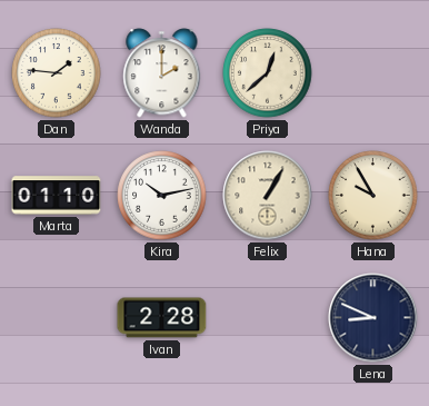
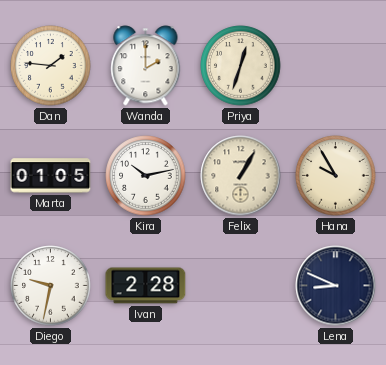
Priya: 12:38 -> 12:33 (241, 66)
Marta: 01:10 -> 01:05 (51, 176)
Diego: none -> 9:32 (51, 286)
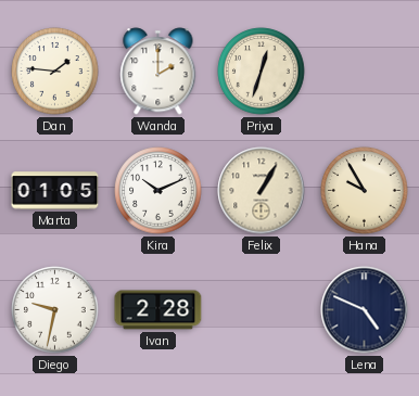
Kira: 10:13 -> 10:11 (158, 191)
Lena: 8:49 -> 4:49 (365, 310)
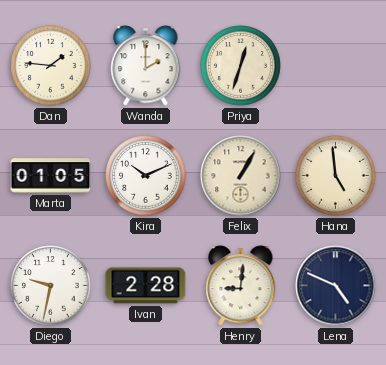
Hana: 9:55 -> 4:59 (336, 176)
Henry: none -> 9:01 (241, 286)
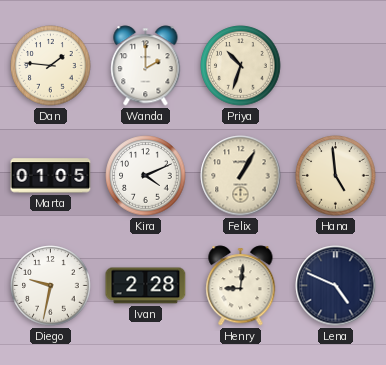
Priya: 12:33 -> 10:33 (241, 66)
Kira: 10:11 -> 4:11 (146, 176)
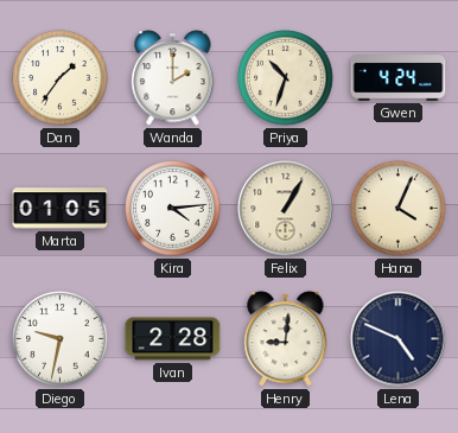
Dan: 1:46 -> 1:36 (61, 78)
Gwen: none -> 4:24 (399, 78)
Kira: 4:11 -> 4:14 (173, 209)
Hana: 4:59 -> 4:04 (399, 209)
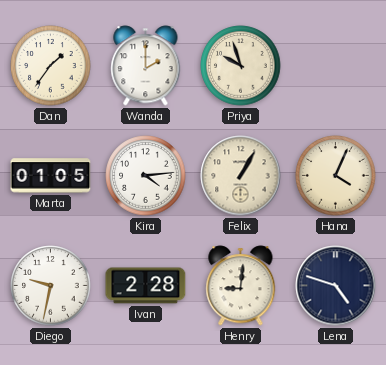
Priya: 10:33 -> 9:57 (241, 66)
Gwen: 4:24 -> none (399, 78)
Lena: 4:49 -> 4:48 (336, 286)
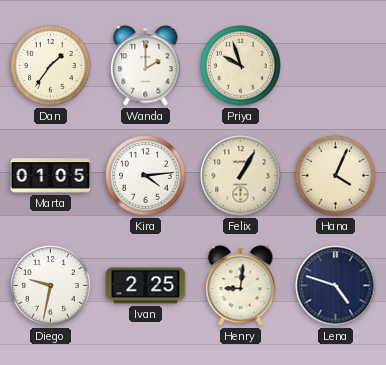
Ivan: 2:28 -> 2:25 (146, 286)
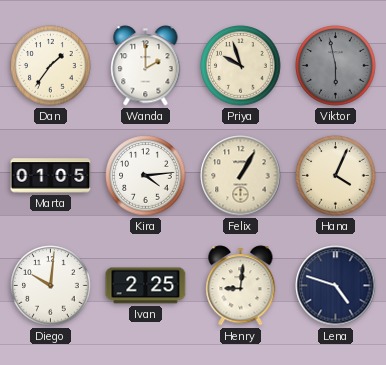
Viktor: none -> 5:58 (336, 66)
Diego: 9:32 -> 10:01 (51, 286)
